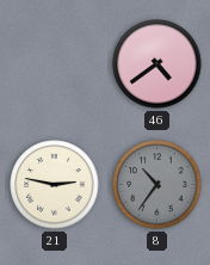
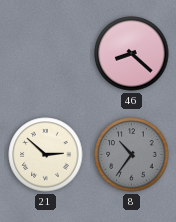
46: 4:39 -> 8:22 (132, 54)
21: 2:47 -> 2:52 (46, 155)
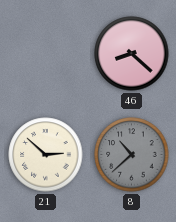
8: 10:36 -> 10:38 (132, 155)
